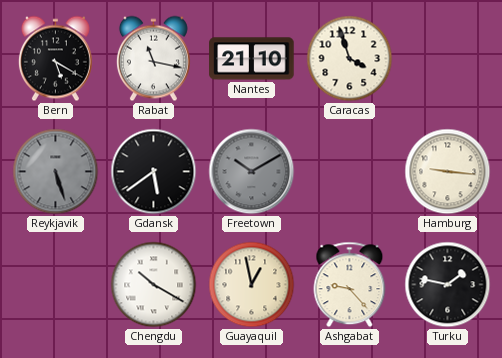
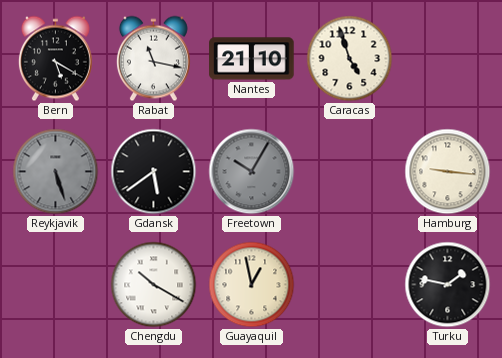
Caracas: 3:57 -> 4:57 (350, 59)
Freetown: 10:10 -> 10:05 (252, 172)
Ashgabat: 9:23 -> none (350, 285)
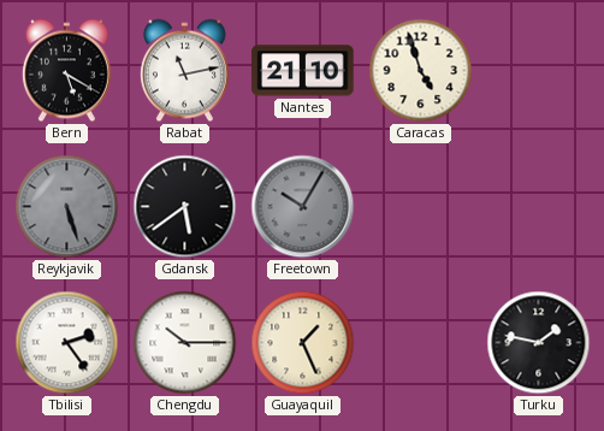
Rabat: 11:17 -> 11:13 (184, 71)
Hamburg: 9:16 -> none (448, 172)
Tbilisi: none -> 2:24 (67, 343)
Chengdu: 10:20 -> 10:15 (185, 343)
Guayaquil: 12:58 -> 1:26 (303, 343)
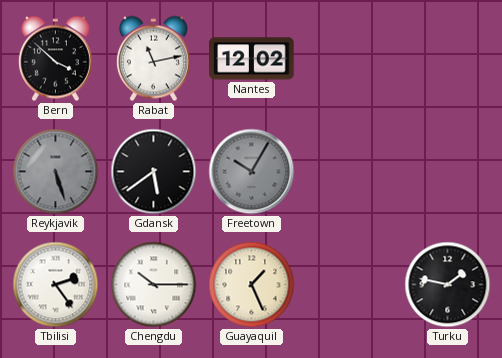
Bern: 5:20 -> 3:52 (55, 59)
Nantes: 21:10 -> 12:02 (252, 59)
Caracas: 4:57 -> none (421, 71)
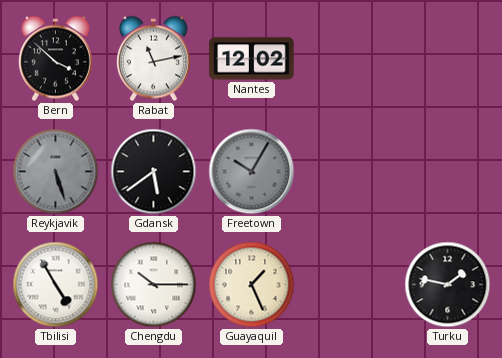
Tbilisi: 2:24 -> 4:55 (56, 285)
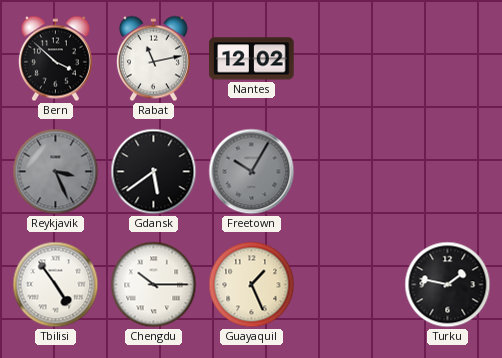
Reykjavik: 5:27 -> 3:26 (56, 172)
Tbilisi: 4:55 -> 4:54 (56, 285)
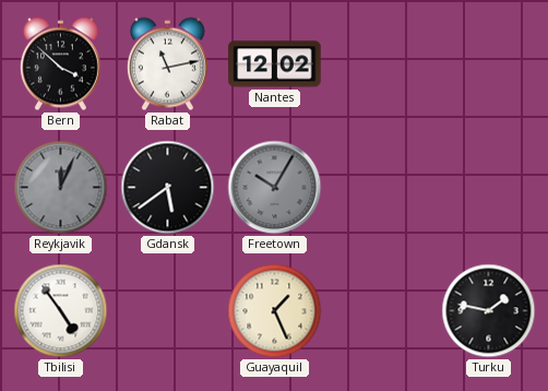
Reykjavik: 3:26 -> 12:04 (61, 188)
Chengdu: 10:15 -> none (154, 285)
